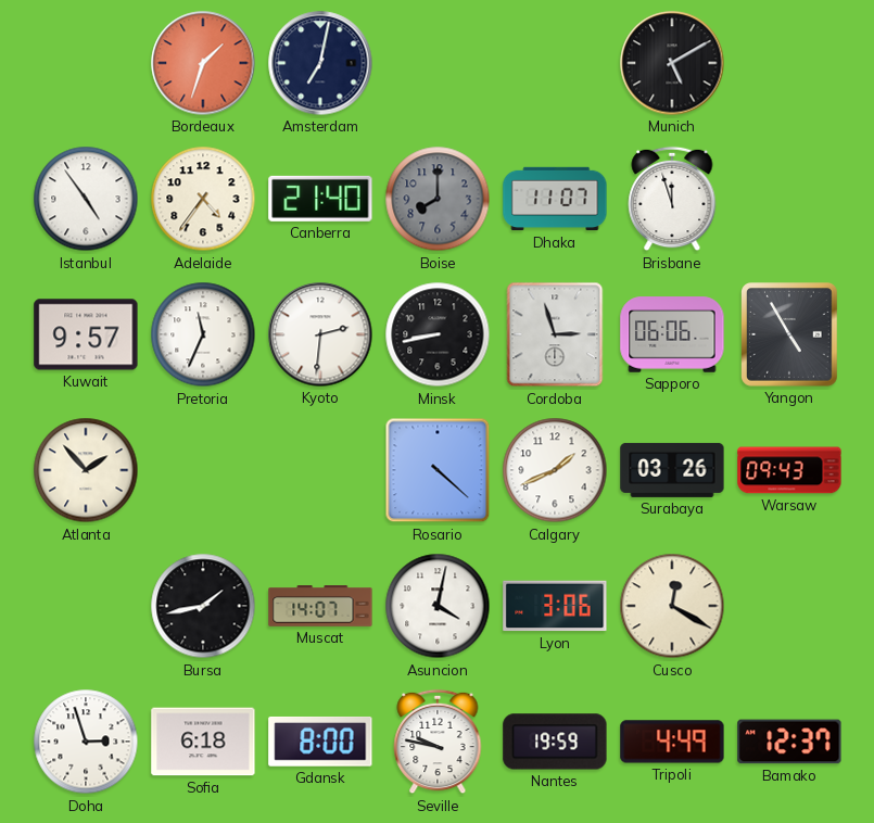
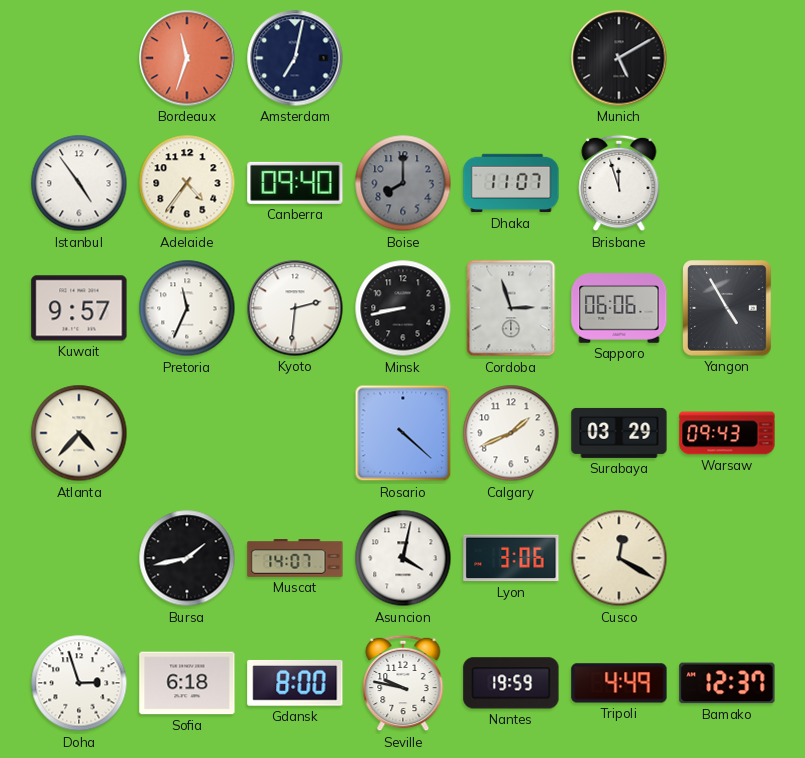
Bordeaux: 1:33 -> 11:33 (187, 58)
Canberra: 21:40 -> 09:40 (295, 183)
Atlanta: 1:53 -> 4:37 (79, 433)
Surabaya: 03:26 -> 03:29 (619, 433)
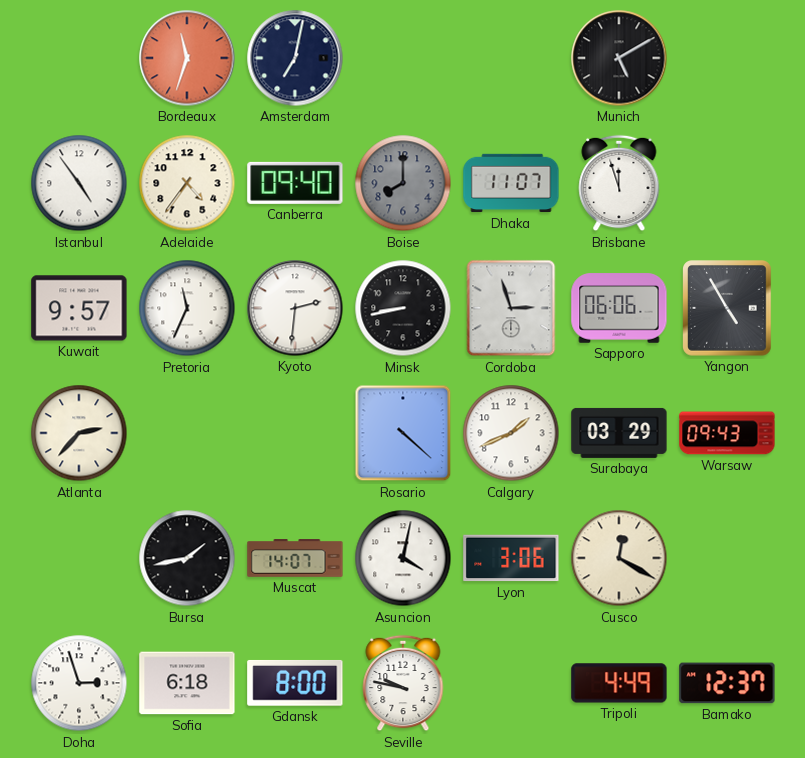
Atlanta: 4:37 -> 2:37 (79, 433)
Nantes: 19:59 -> none (511, 683)
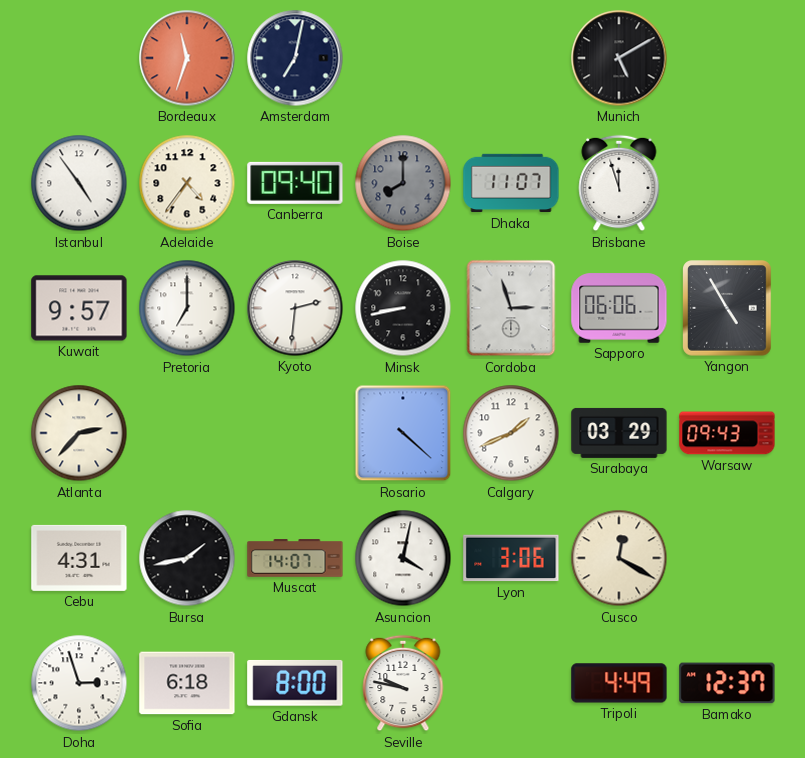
Pretoria: 11:34 -> 7:00 (187, 308)
Cebu: none -> 4:31 (79, 558)
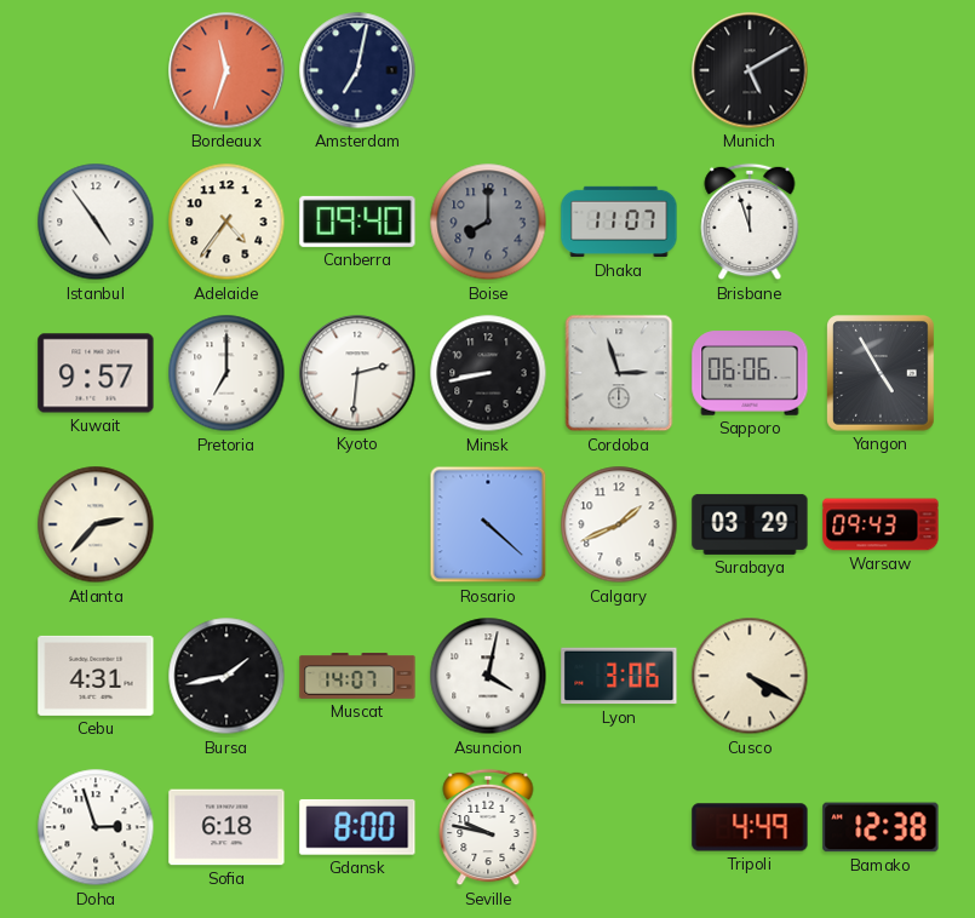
Cusco: 12:20 -> 4:20 (750, 676)
Bamako: 12:37 -> 12:38 (881, 827)
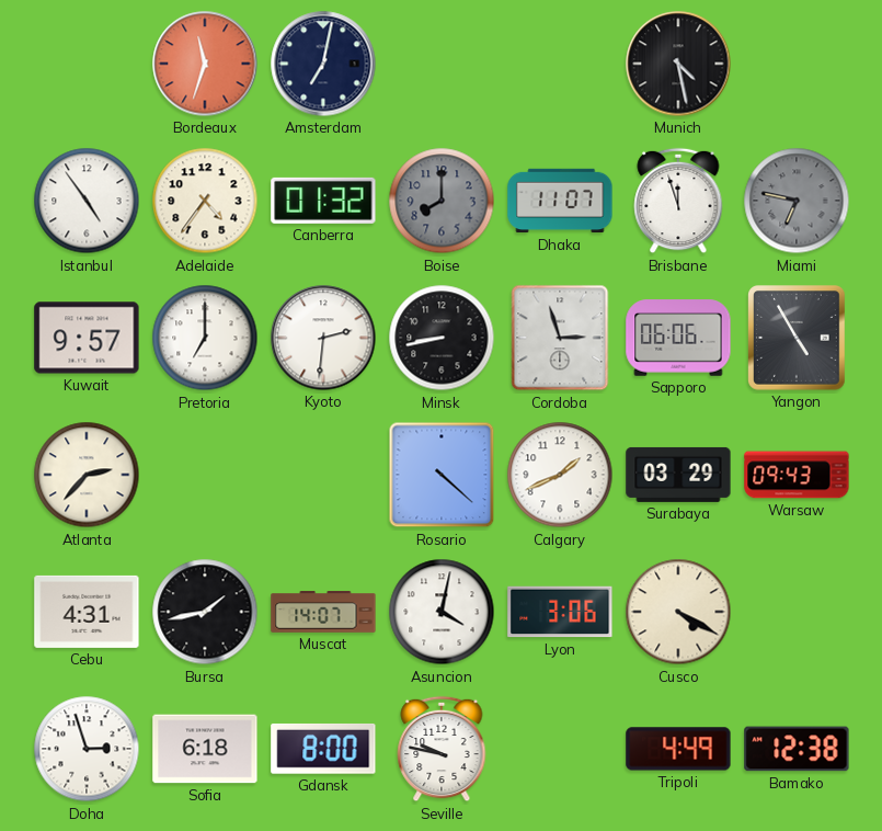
Munich: 5:10 -> 4:28 (678, 64)
Canberra: 09:40 -> 01:32 (323, 201)
Miami: none -> 6:47 (797, 201)
